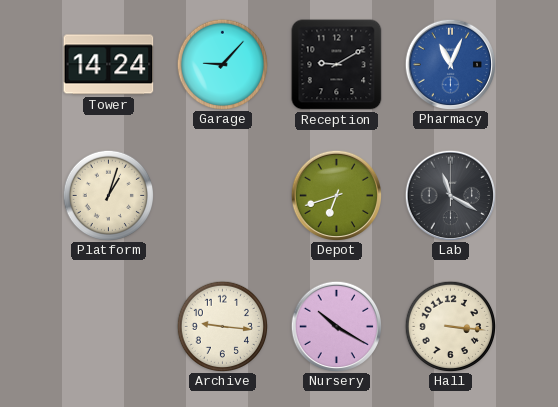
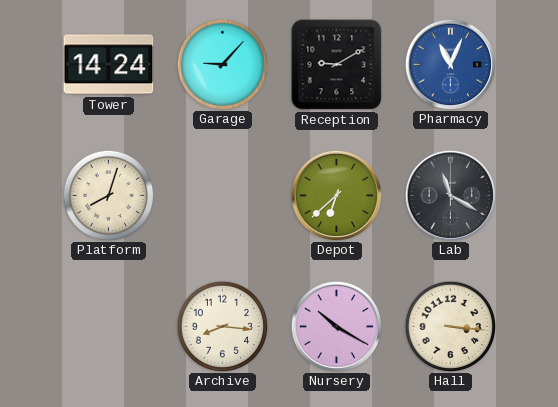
Platform: 1:03 -> 8:03 (108, 195)
Depot: 6:42 -> 6:38 (336, 195)
Archive: 9:16 -> 8:16 (222, 326)
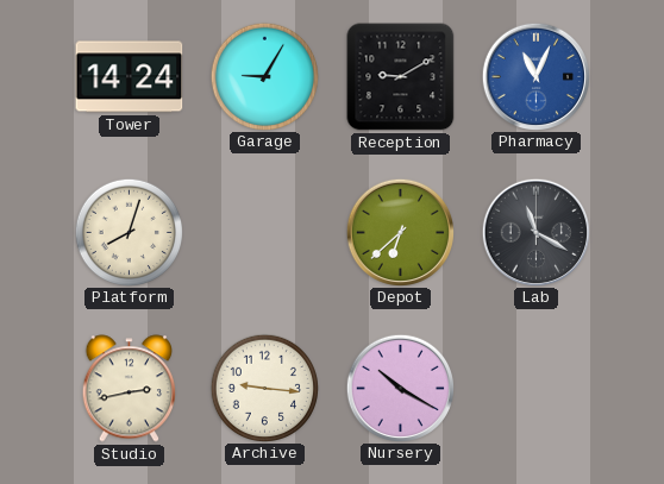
Garage: 9:07 -> 9:05 (264, 76)
Studio: none -> 2:43 (129, 389)
Archive: 8:16 -> 9:16 (264, 388)
Hall: 3:16 -> none (450, 326)
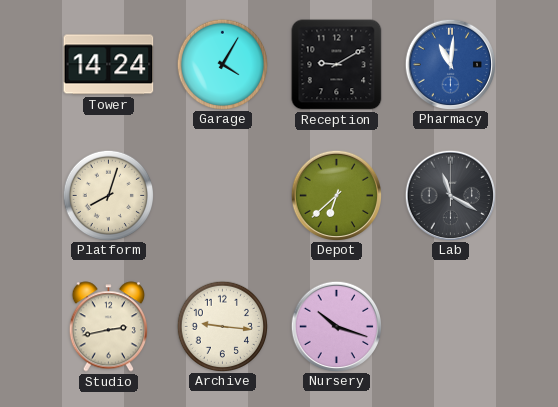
Garage: 9:05 -> 4:05 (222, 64)
Pharmacy: 11:04 -> 11:01 (450, 64)
Nursery: 10:20 -> 10:18 (336, 326)
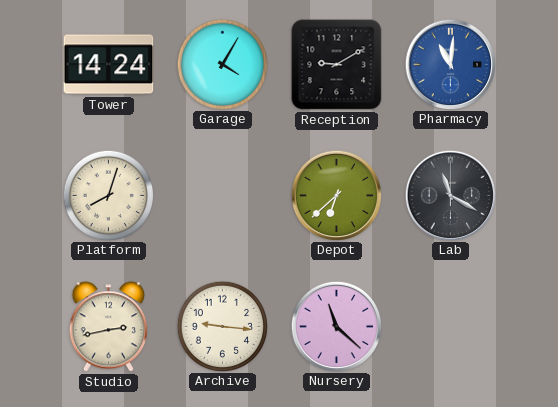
Nursery: 10:18 -> 11:22 (336, 326)
